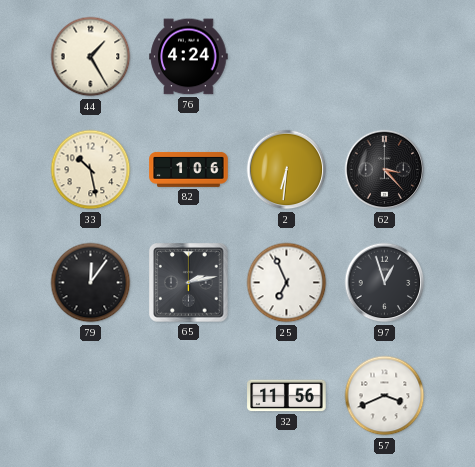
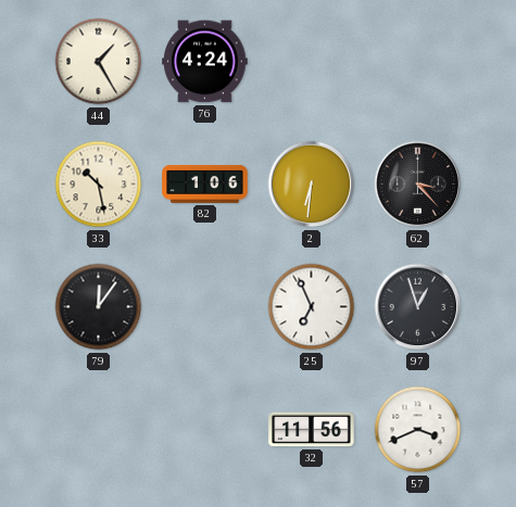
65: 2:13 -> none (189, 283)
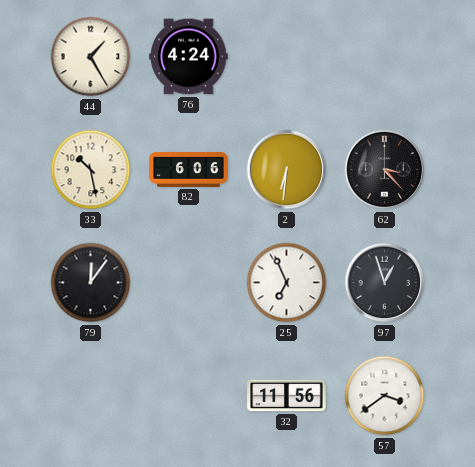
82: 1:06 -> 6:06 (189, 169)
57: 3:41 -> 3:39 (385, 396)
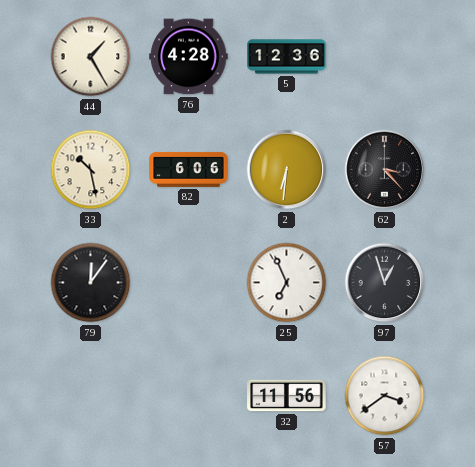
76: 4:24 -> 4:28 (189, 57)
5: none -> 12:36 (287, 57)
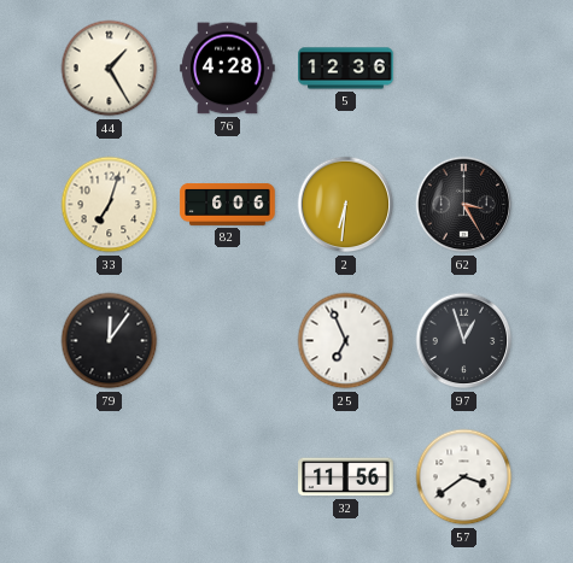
33: 10:28 -> 7:03 (110, 205)
62: 3:23 -> 3:25 (464, 205)
